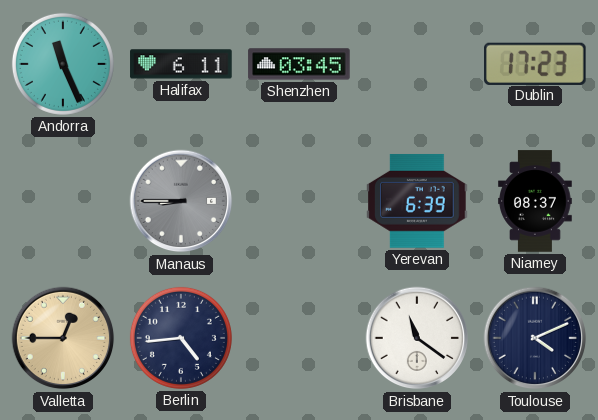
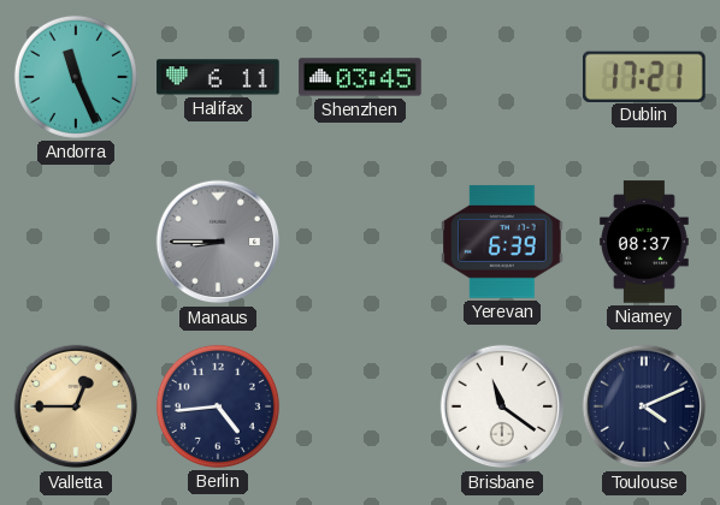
Dublin: 17:23 -> 17:21 (645, 76)
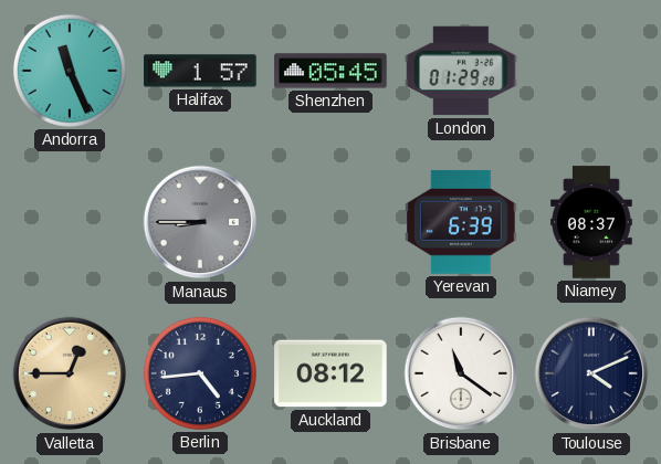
Halifax: 6:11 -> 1:57 (200, 71)
Shenzhen: 03:45 -> 05:45 (330, 71)
London: none -> 01:29 (461, 71)
Dublin: 17:21 -> none (645, 76)
Auckland: none -> 08:12 (330, 373)
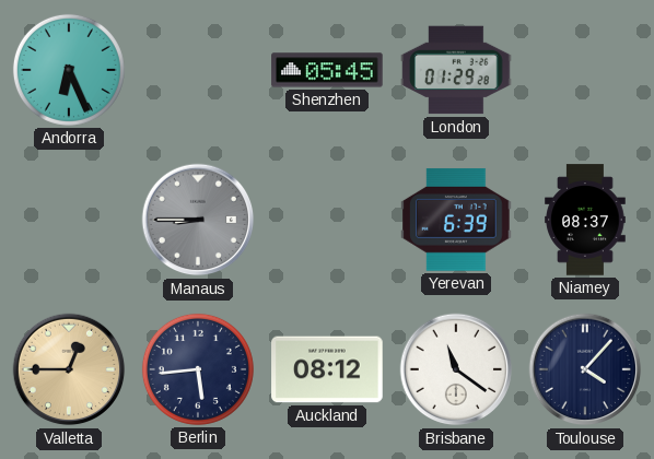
Andorra: 11:26 -> 6:26 (69, 70)
Halifax: 1:57 -> none (200, 71)
Berlin: 4:44 -> 5:44 (198, 369)
Toulouse: 4:11 -> 4:07 (585, 369)
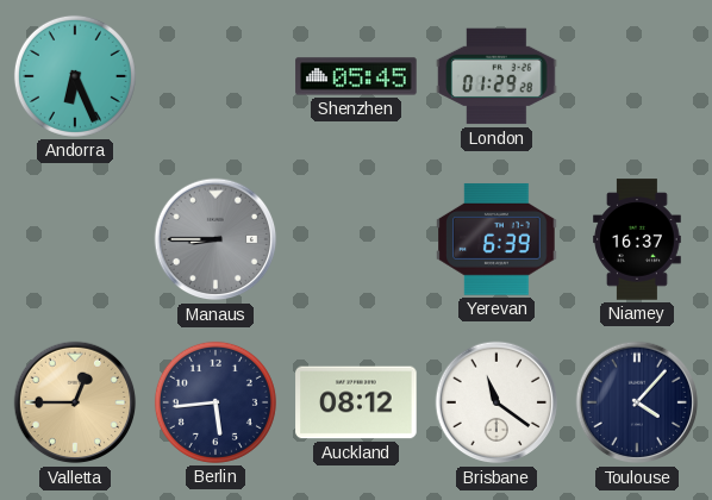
Niamey: 08:37 -> 16:37 (637, 239)
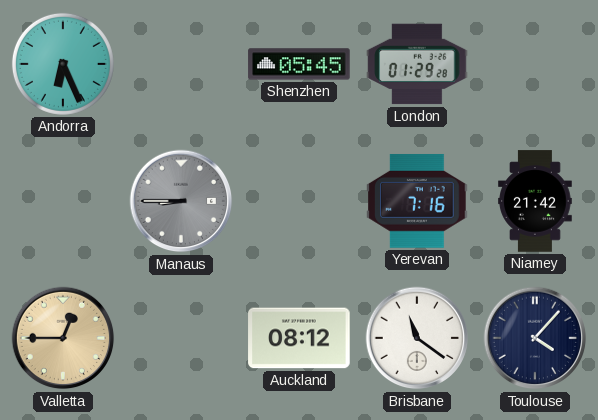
Yerevan: 6:39 -> 7:16 (417, 201)
Niamey: 16:37 -> 21:42 (535, 201)
Berlin: 5:44 -> none (216, 402)
